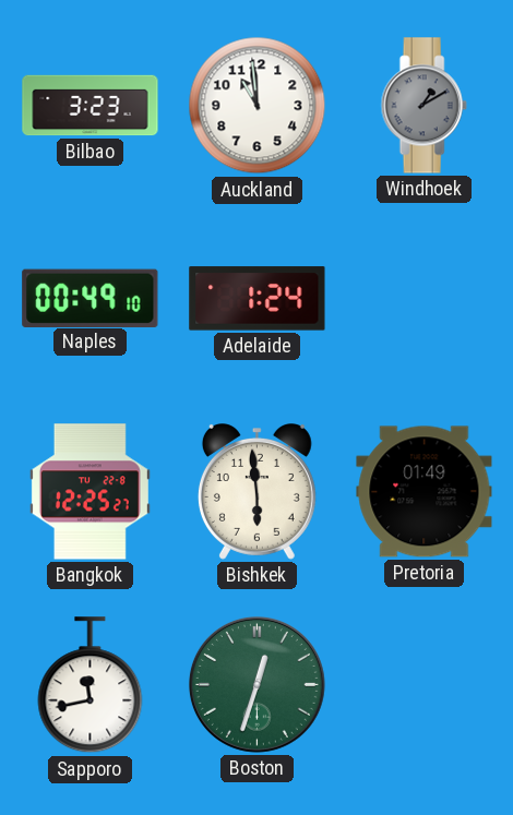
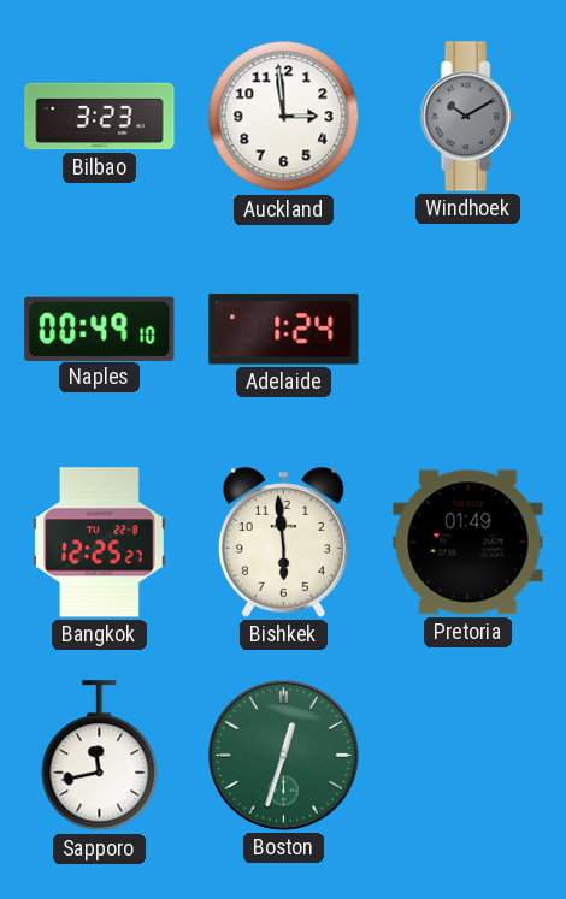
Auckland: 10:59 -> 2:59 (284, 117)
Windhoek: 1:10 -> 10:10 (467, 117)
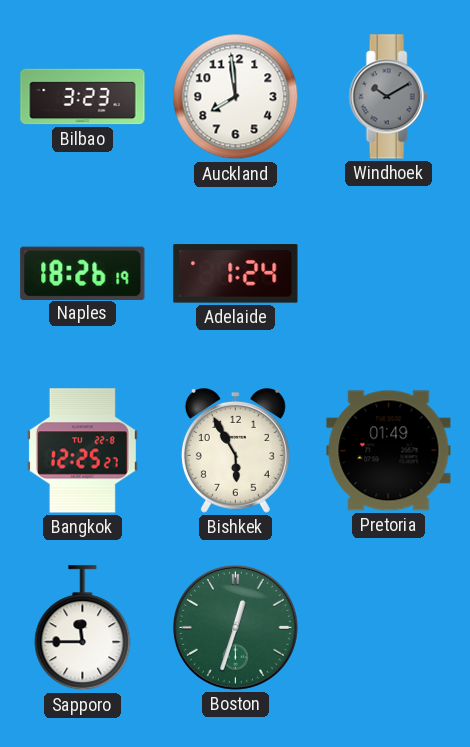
Auckland: 2:59 -> 7:59 (236, 97)
Naples: 00:49 -> 18:26 (83, 273)
Bishkek: 5:59 -> 5:55 (235, 451)
Sapporo: 11:43 -> 11:45 (83, 628)
